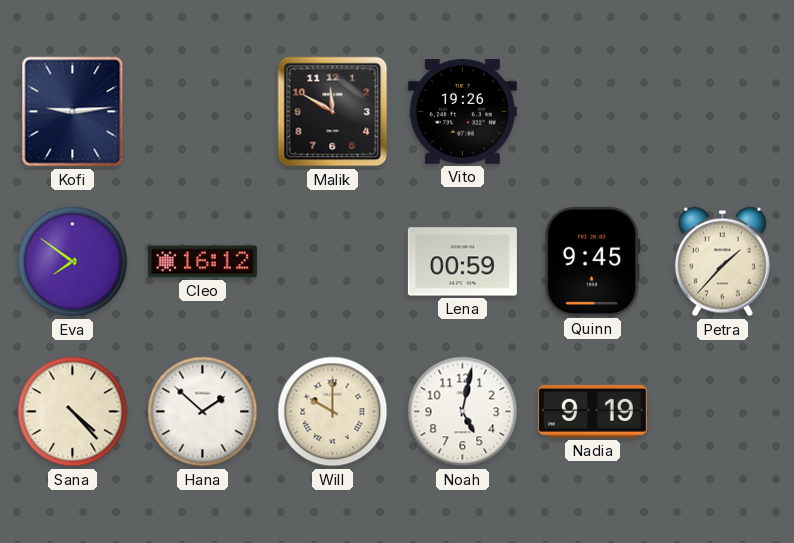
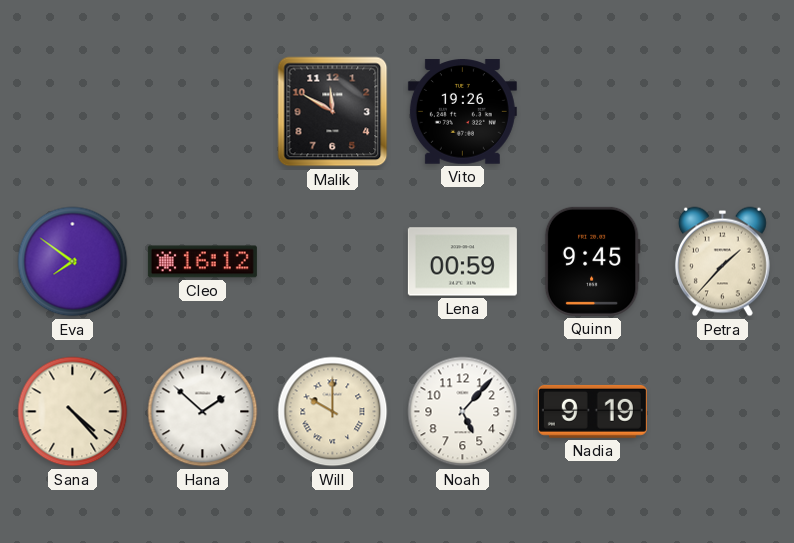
Kofi: 9:14 -> none (73, 112)
Noah: 5:02 -> 5:07 (463, 412)
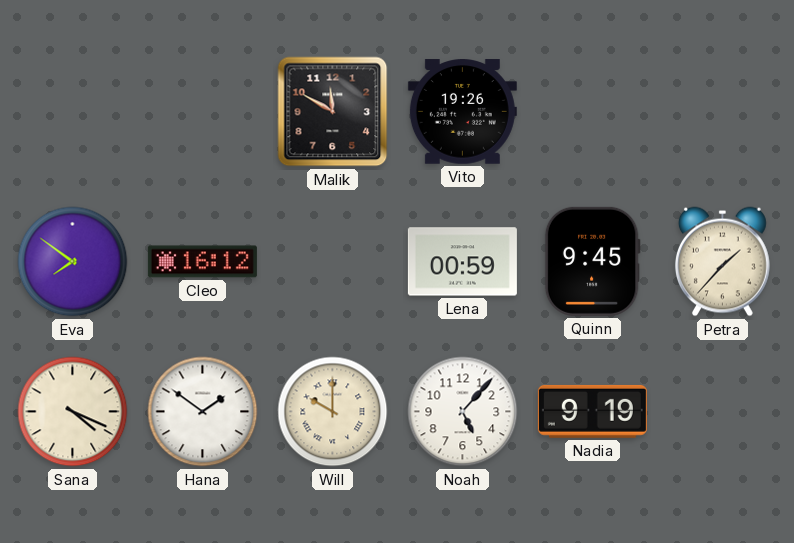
Sana: 4:23 -> 4:19 (73, 412)
Hana: 1:52 -> 1:51 (203, 412)
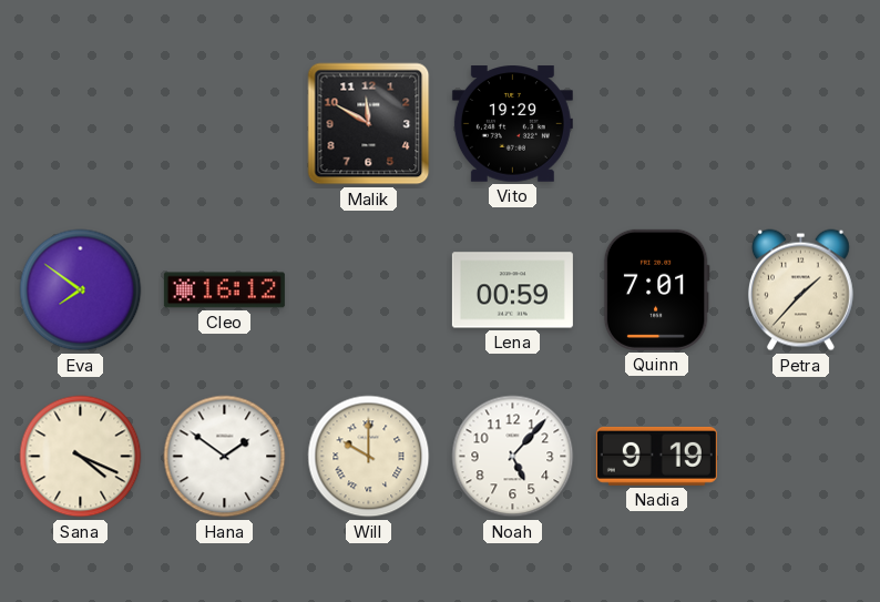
Vito: 19:26 -> 19:29 (512, 124)
Quinn: 9:45 -> 7:01 (656, 289)
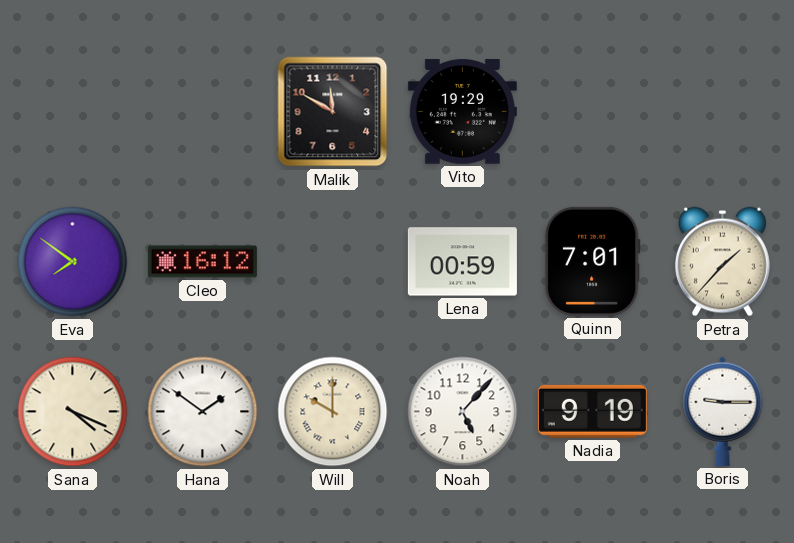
Boris: none -> 9:15 (723, 411)
